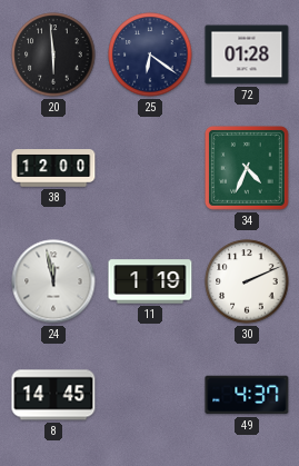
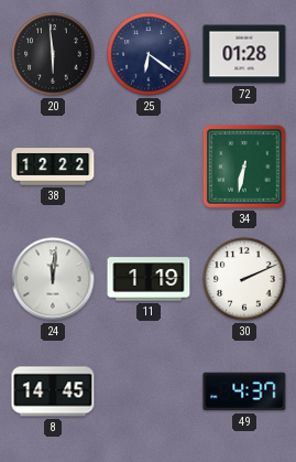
38: 12:00 -> 12:22 (53, 166)
34: 4:34 -> 6:32 (244, 166)
24: 11:58 -> 12:01 (53, 279)
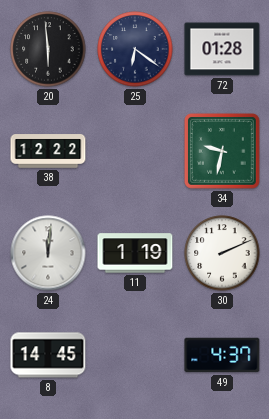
34: 6:32 -> 9:32 (222, 151)
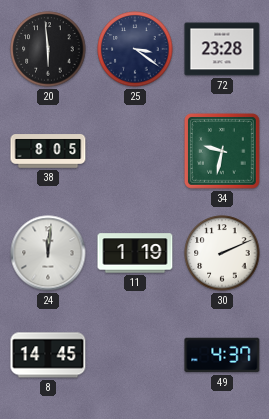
25: 6:21 -> 3:21 (135, 49)
72: 01:28 -> 23:28 (222, 49)
38: 12:22 -> 8:05 (48, 151)
